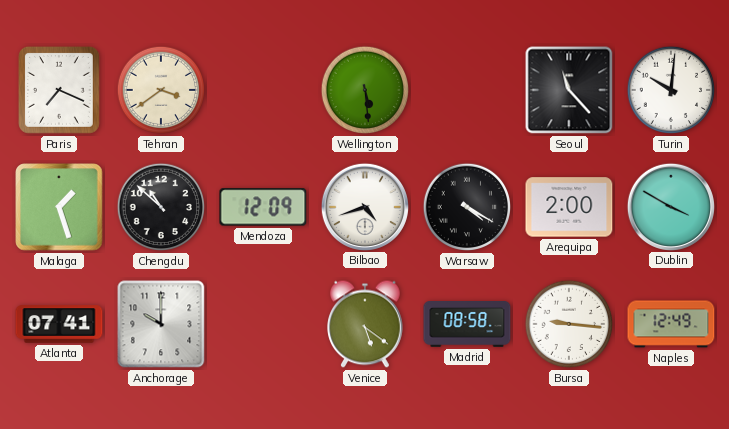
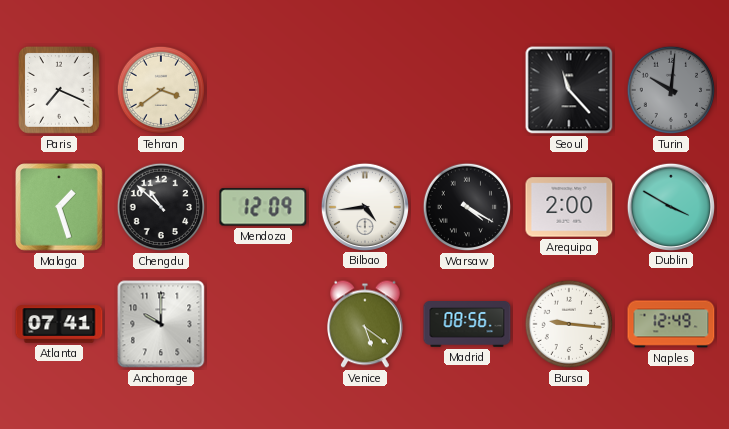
Wellington: 5:29 -> none (365, 90)
Turin dial: white -> grey (671, 90)
Bilbao: 4:42 -> 4:44 (364, 206)
Madrid: 08:58 -> 08:56 (467, 325)
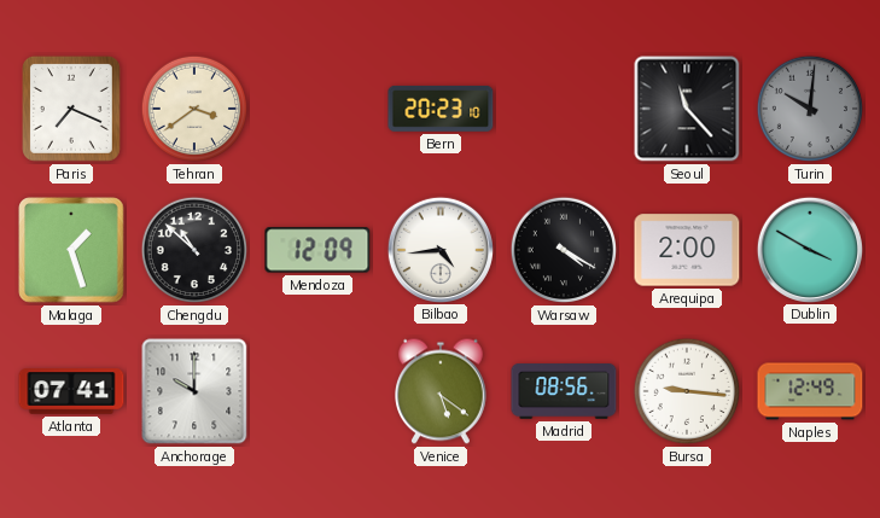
Bern: none -> 20:23 (441, 109)
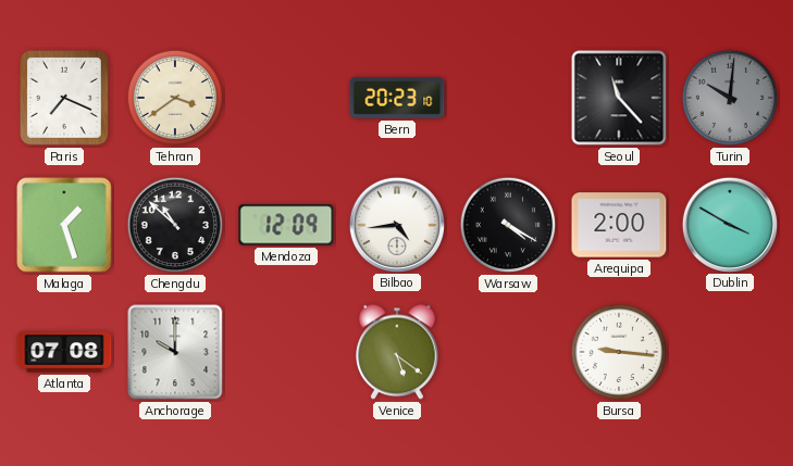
Atlanta: 07:41 -> 07:08 (64, 352)
Madrid: 08:56 -> none (564, 392)
Naples: 12:49 -> none (810, 391)
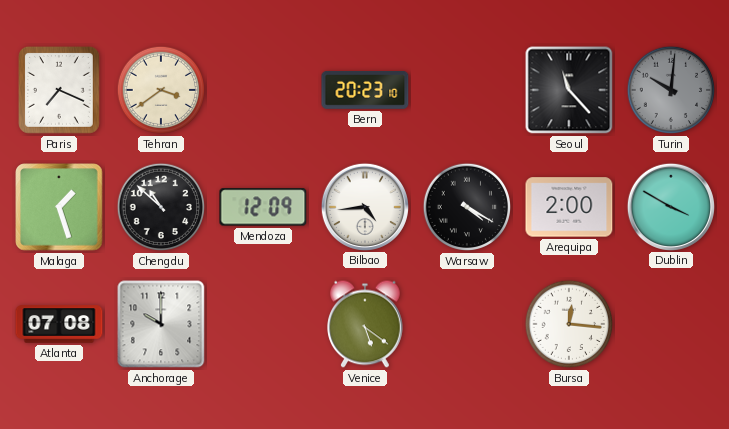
Bursa: 9:16 -> 12:16 (569, 324)
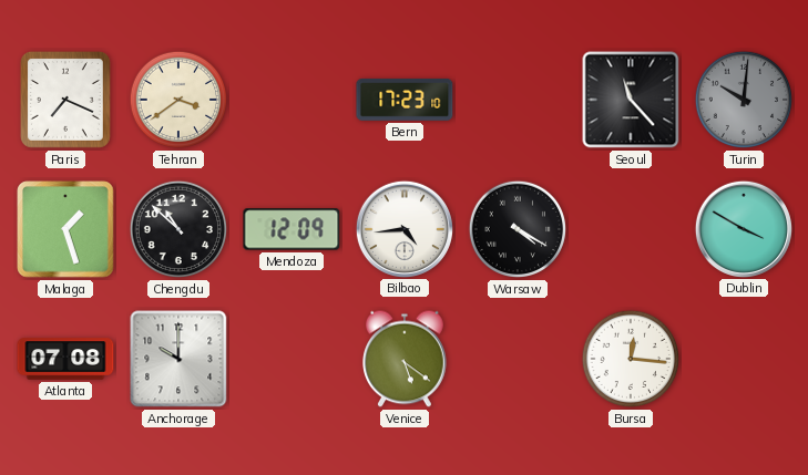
Bern: 20:23 -> 17:23 (405, 100)
Arequipa: 2:00 -> none (569, 207)
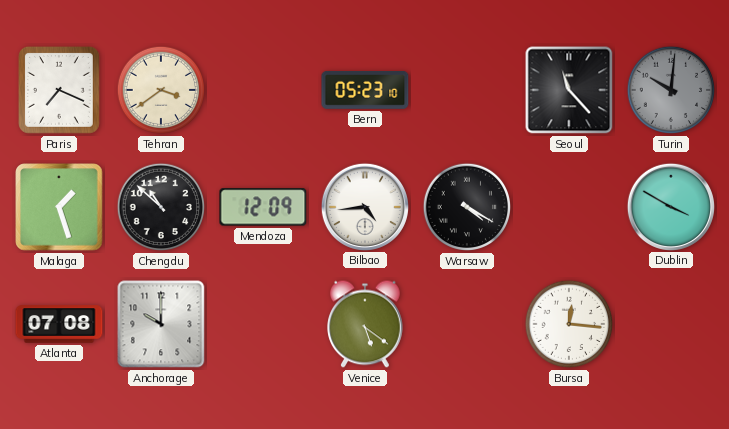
Bern: 17:23 -> 05:23 (365, 90)
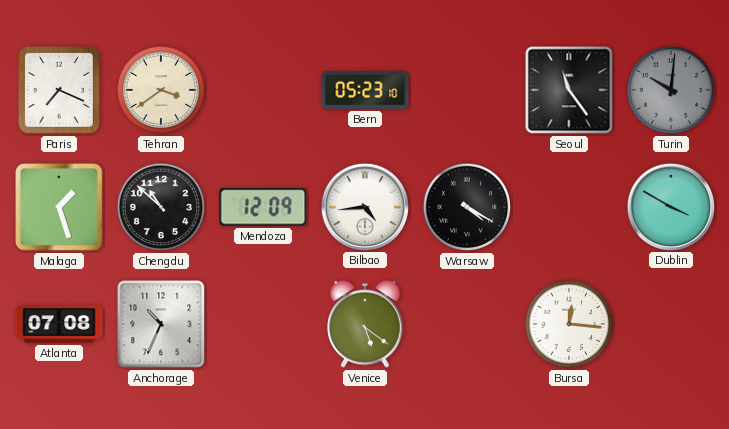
Seoul: 11:23 -> 11:24 (569, 90)
Anchorage: 10:00 -> 10:34 (161, 324)
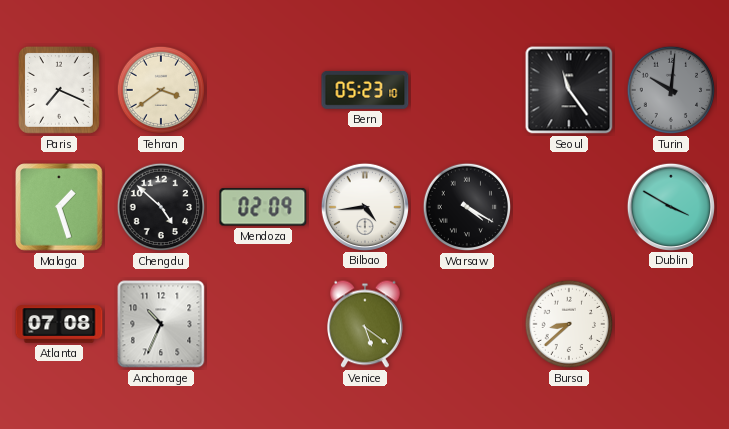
Chengdu: 10:52 -> 4:52 (161, 207)
Mendoza: 12:09 -> 02:09 (263, 207)
Bursa: 12:16 -> 8:38 (569, 324)
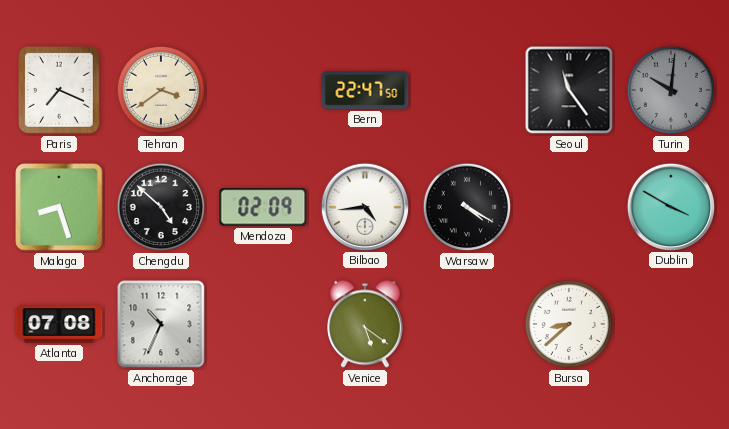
Bern: 05:23 -> 22:47 (365, 90)
Malaga: 1:27 -> 8:27 (59, 207)
